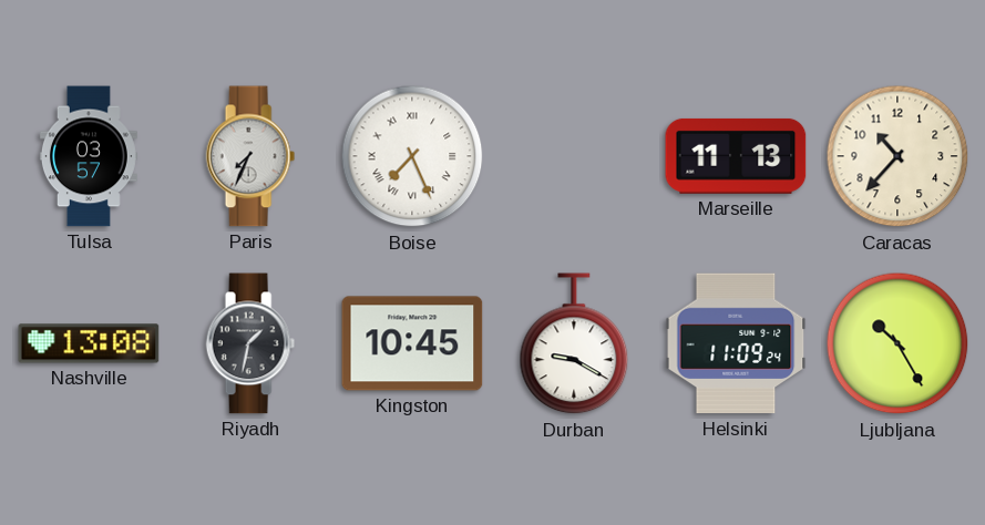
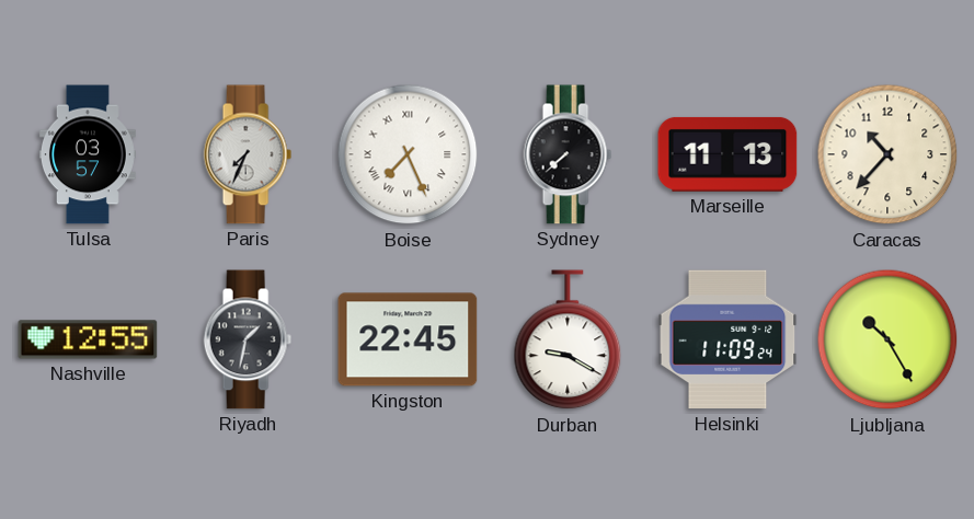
Sydney: none -> 7:38 (568, 154)
Nashville: 13:08 -> 12:55 (88, 339)
Kingston: 10:45 -> 22:45 (408, 339)
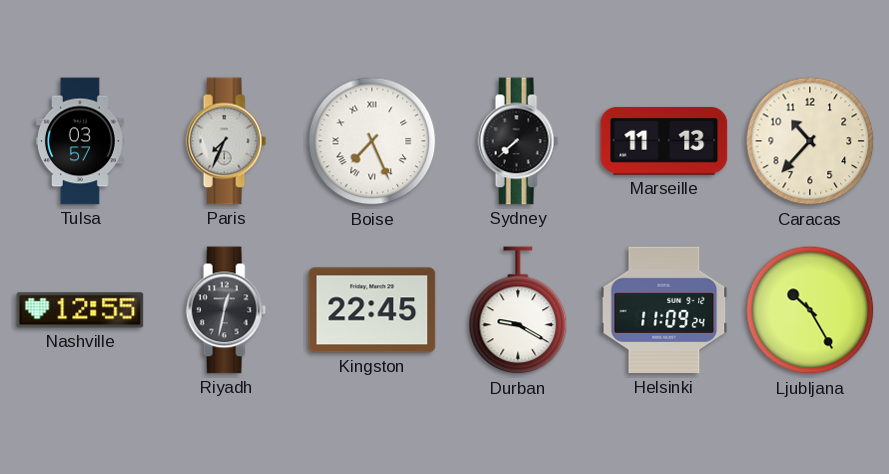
Riyadh: 1:32 -> 12:32 (226, 310)
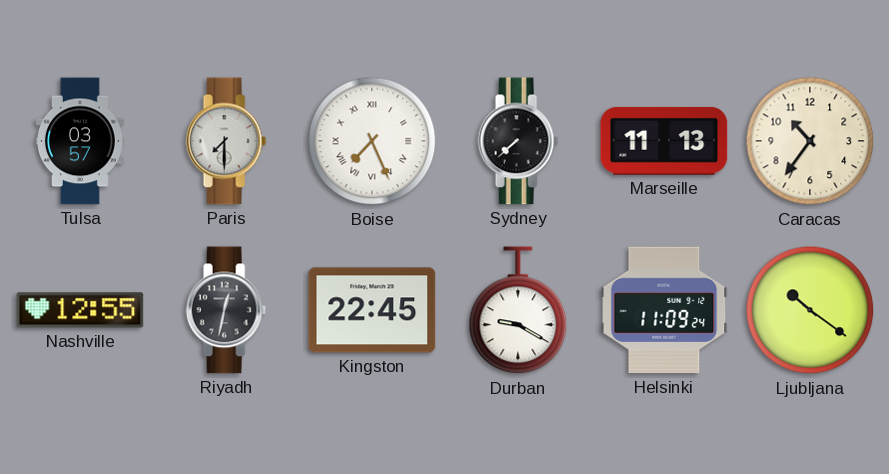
Paris: 7:34 -> 7:30 (226, 141)
Caracas: 10:37 -> 10:36 (810, 141)
Ljubljana: 10:25 -> 10:21 (810, 310)
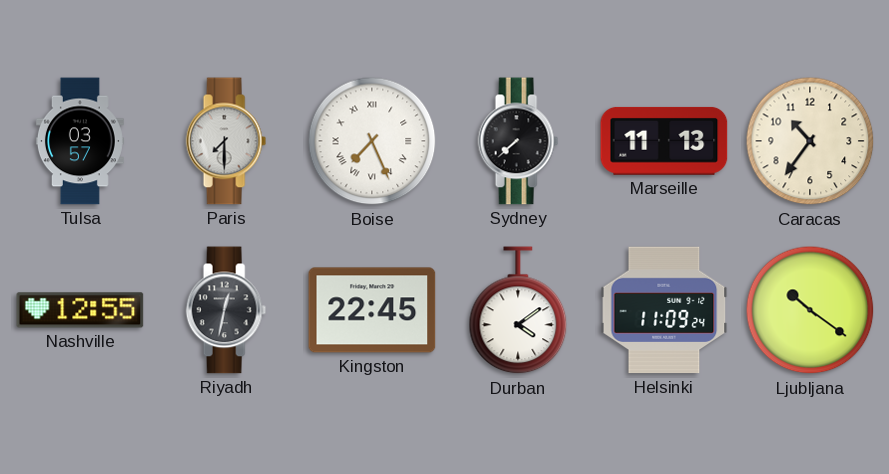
Durban: 9:20 -> 4:09 (518, 311)
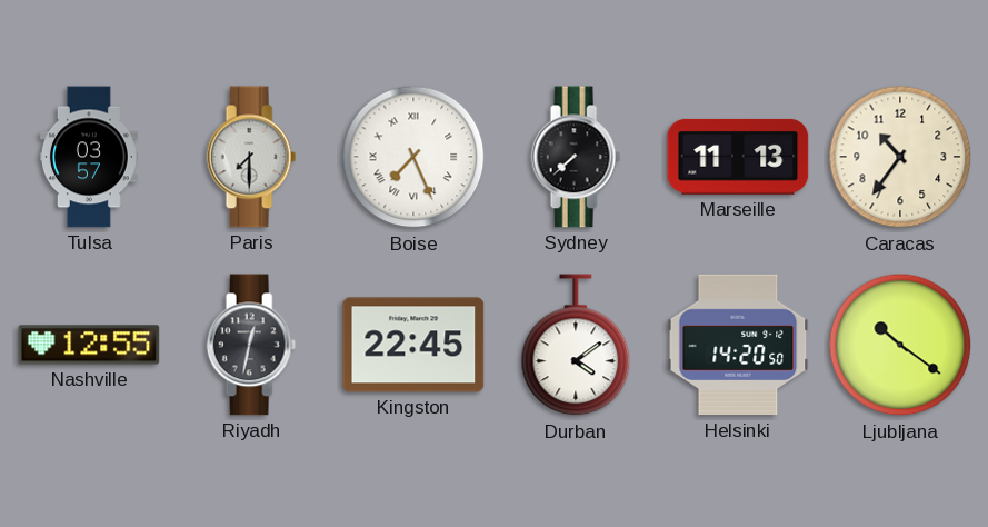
Helsinki: 11:09 -> 14:20 (738, 345)
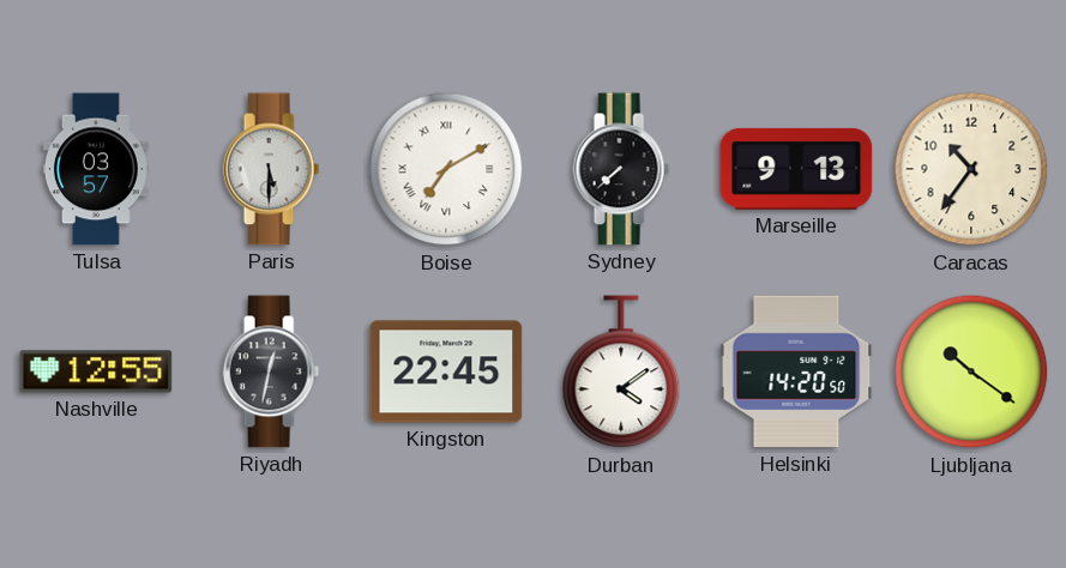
Paris: 7:30 -> 5:30 (271, 169)
Boise: 7:26 -> 7:10 (446, 169)
Marseille: 11:13 -> 9:13 (796, 169)
